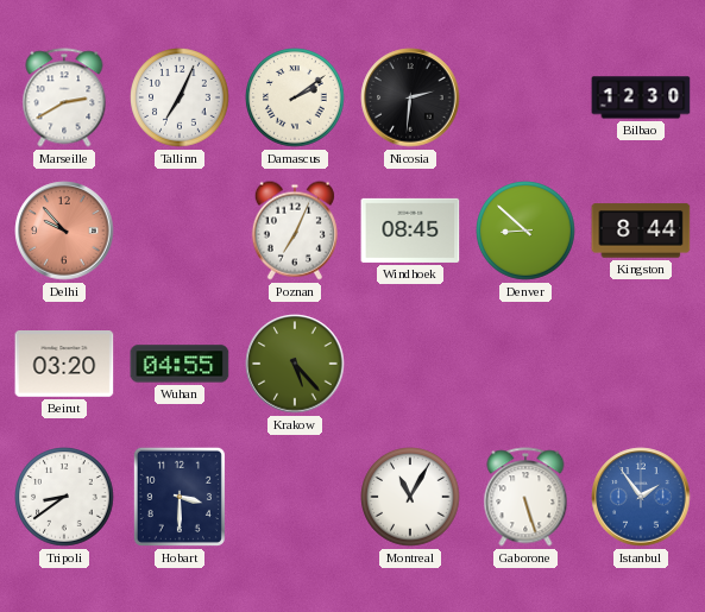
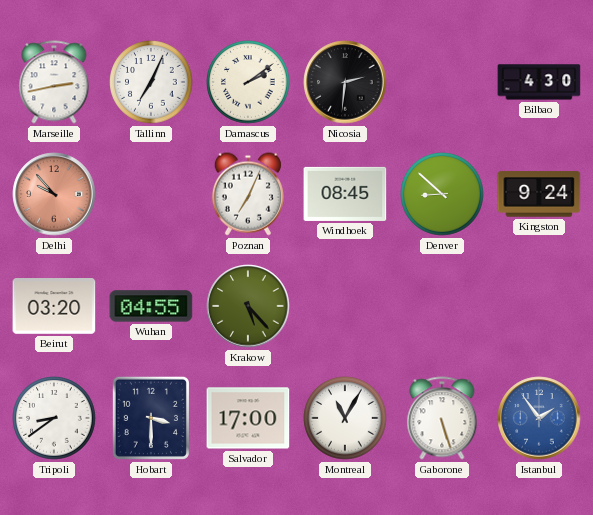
Marseille: 2:40 -> 2:43 (54, 82)
Bilbao: 12:30 -> 4:30 (539, 82)
Kingston: 8:44 -> 9:24 (539, 194)
Salvador: none -> 17:00 (248, 418)
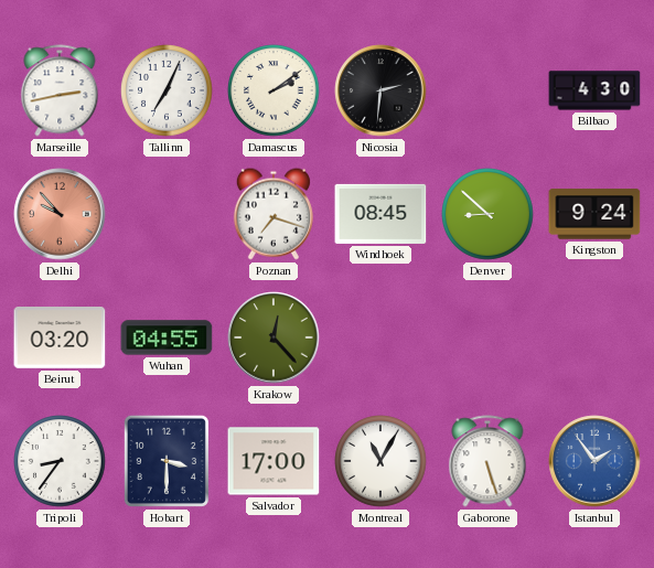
Poznan: 7:04 -> 7:18 (274, 214)
Krakow: 5:23 -> 12:23 (274, 337)
Tripoli: 8:39 -> 8:36 (60, 461)
